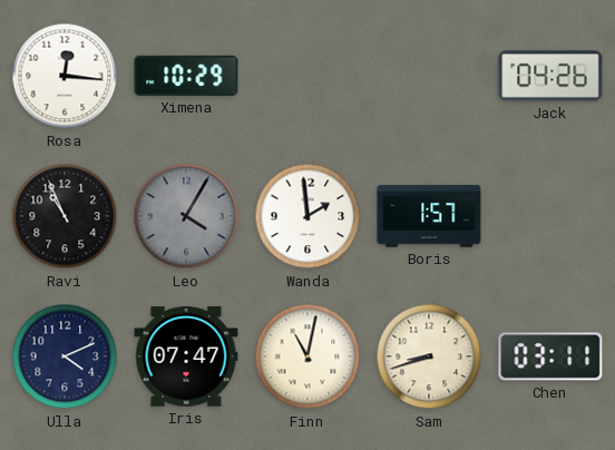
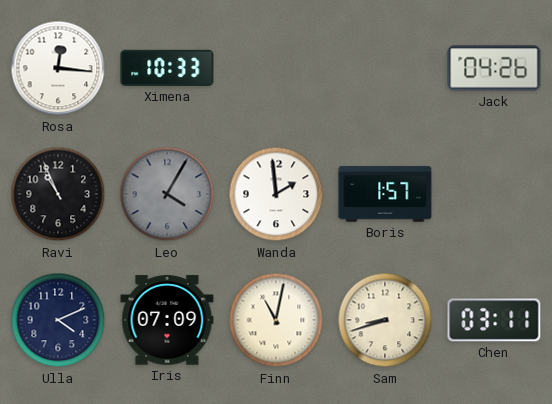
Ximena: 10:29 -> 10:33 (167, 68)
Iris: 07:47 -> 07:09 (167, 320)
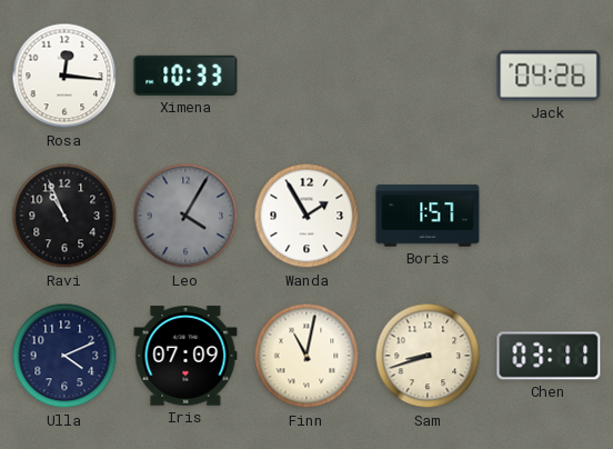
Wanda: 1:59 -> 1:55 (306, 216)
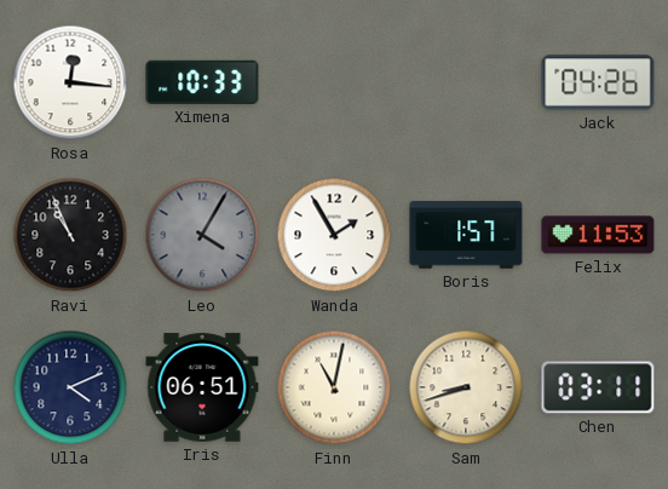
Felix: none -> 11:53 (598, 235)
Iris: 07:09 -> 06:51 (202, 387)
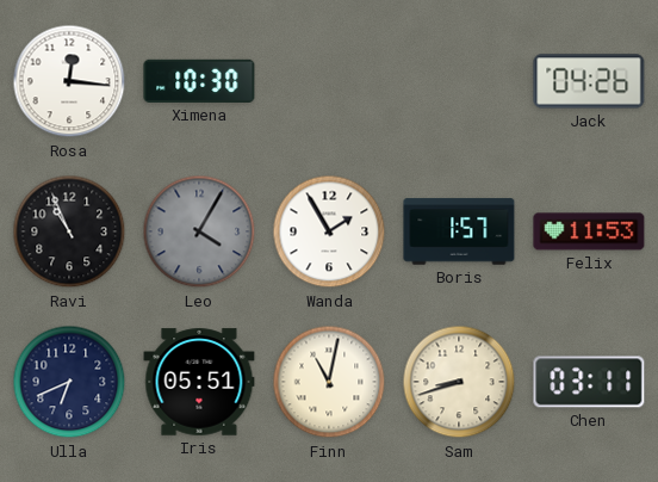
Ximena: 10:33 -> 10:30 (199, 81)
Ulla: 4:11 -> 6:41 (69, 382)
Iris: 06:51 -> 05:51 (199, 382)
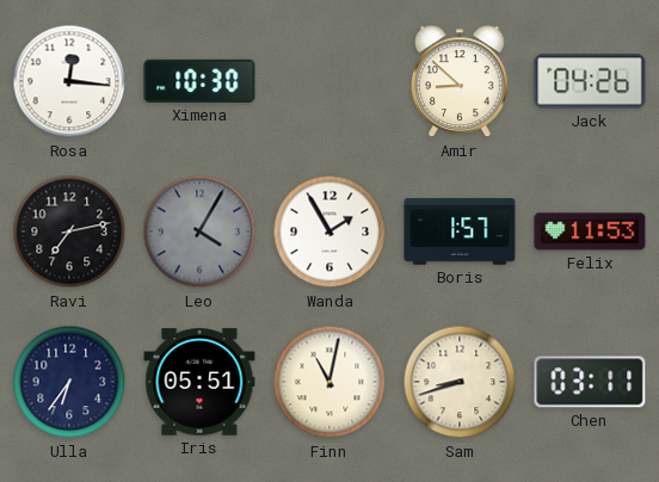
Amir: none -> 8:52 (460, 82)
Ravi: 10:56 -> 7:13 (69, 231)
Ulla: 6:41 -> 6:36 (69, 382)
